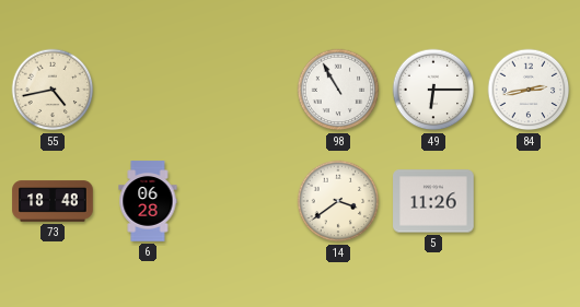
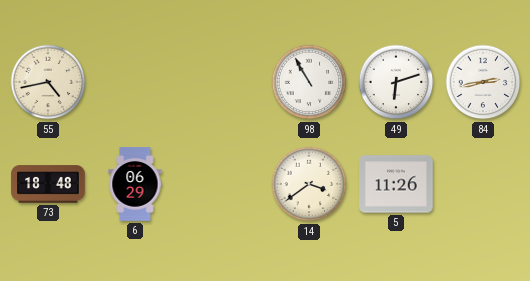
49: 6:15 -> 6:12 (396, 82)
6: 06:28 -> 06:29 (135, 184)
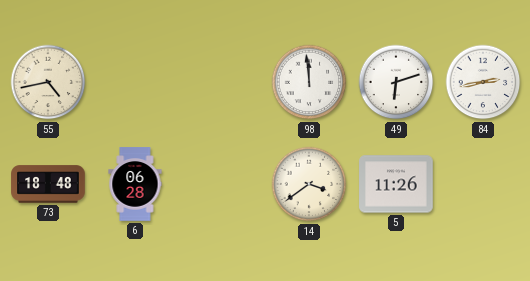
98: 10:55 -> 11:59 (309, 82)
6: 06:29 -> 06:28 (135, 184)
